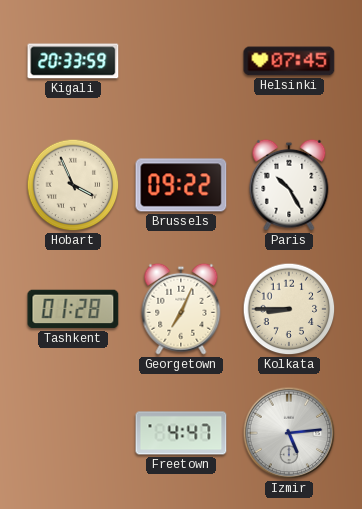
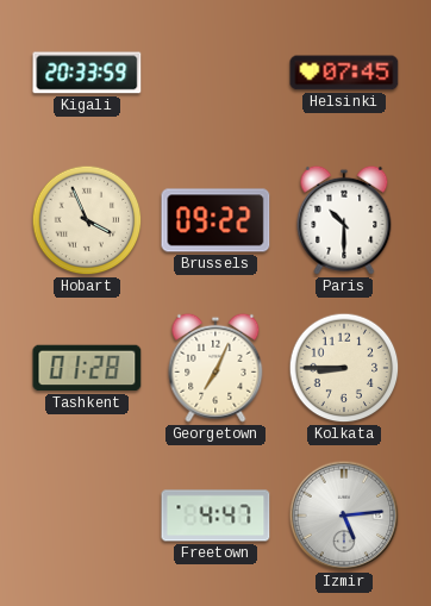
Paris: 10:25 -> 10:30 (344, 220)
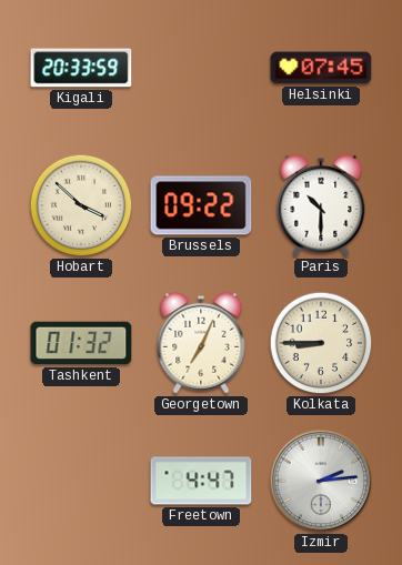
Hobart: 3:56 -> 3:52 (81, 205)
Tashkent: 01:28 -> 01:32 (81, 343)
Izmir: 5:14 -> 2:14 (321, 481)
